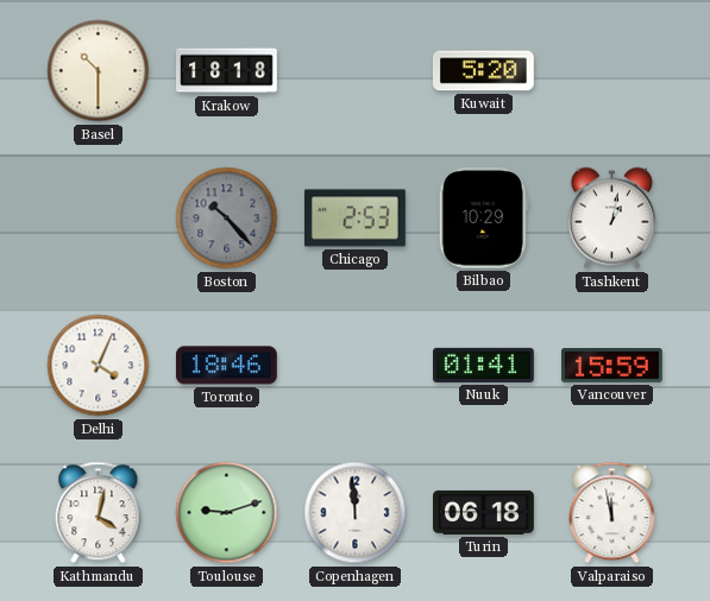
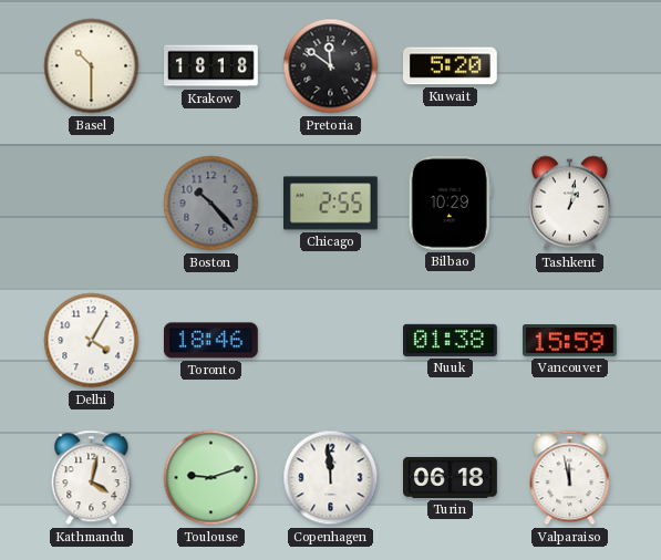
Pretoria: none -> 11:51 (331, 66)
Chicago: 2:53 -> 2:55 (331, 204)
Delhi: 4:04 -> 4:05 (92, 341)
Nuuk: 01:41 -> 01:38 (451, 340)
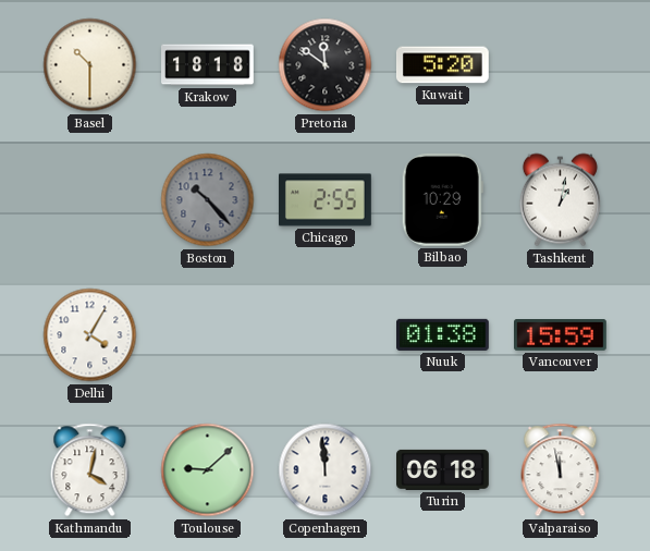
Toronto: 18:46 -> none (211, 341)
Toulouse: 9:12 -> 9:08 (208, 470)
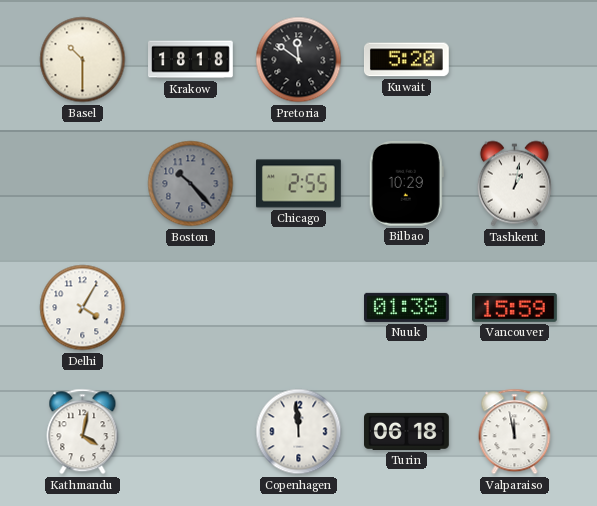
Toulouse: 9:08 -> none (208, 470)
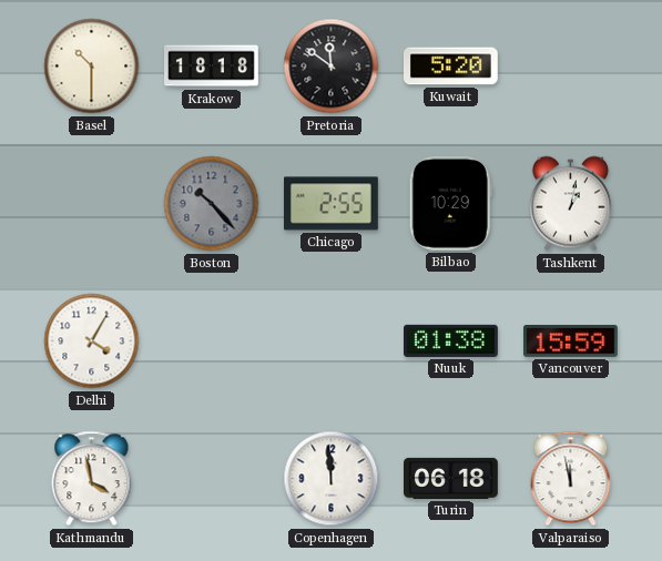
Kathmandu: 4:02 -> 3:58 (92, 479)
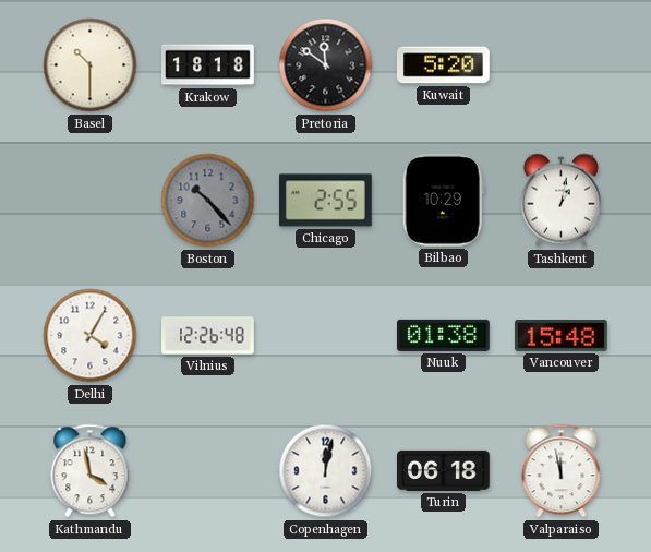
Vilnius: none -> 12:26 (208, 336)
Vancouver: 15:59 -> 15:48 (562, 336)
Copenhagen: 11:59 -> 12:02 (326, 471)
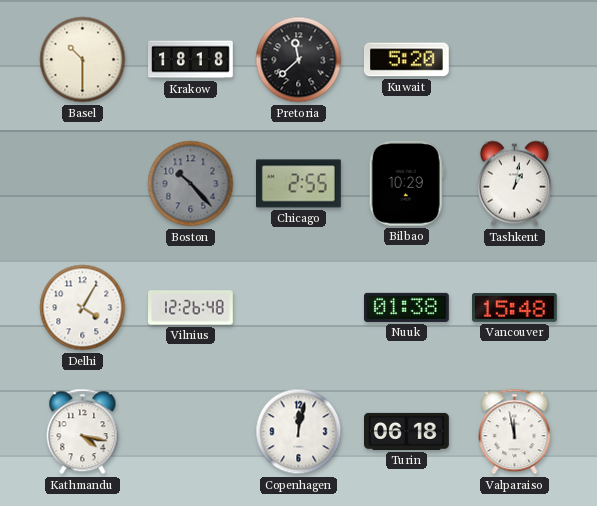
Pretoria: 11:51 -> 11:38 (299, 60)
Kathmandu: 3:58 -> 4:17 (83, 432)
